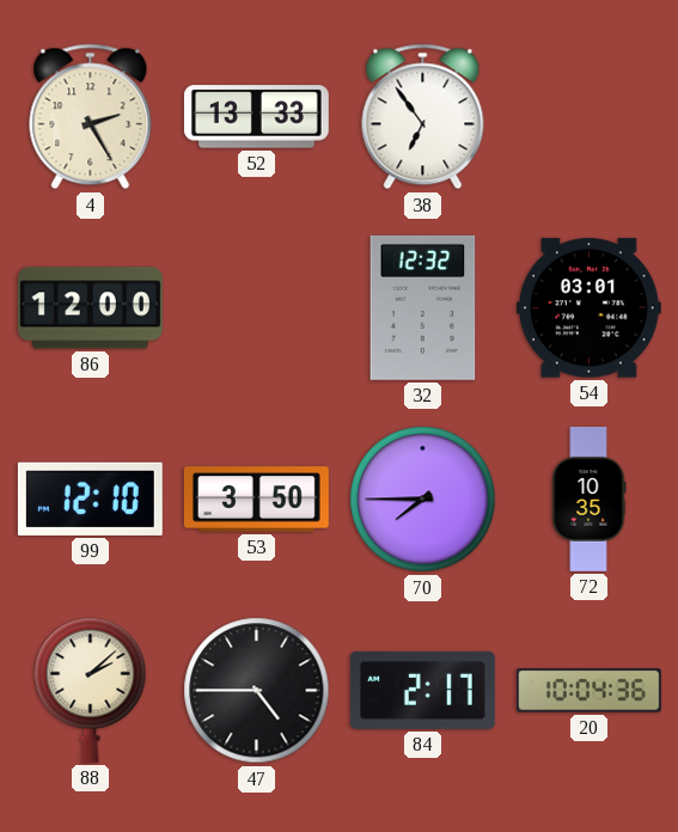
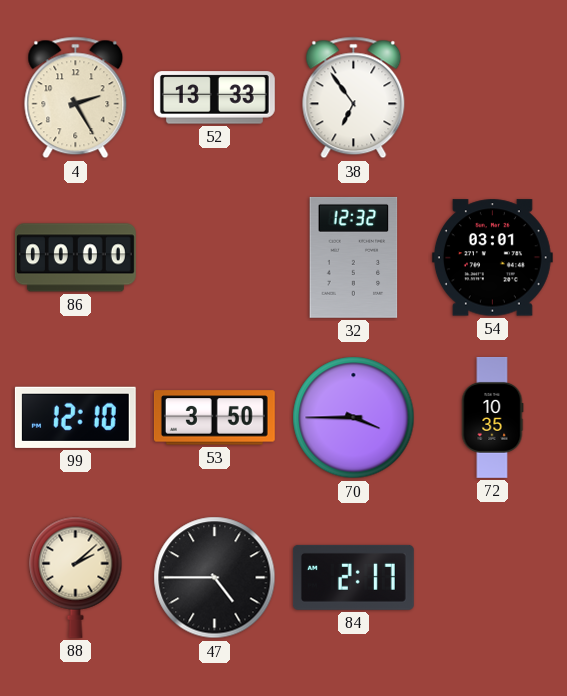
86: 12:00 -> 00:00 (75, 258)
70: 7:45 -> 3:45 (354, 418)
20: 10:04 -> none (588, 691)
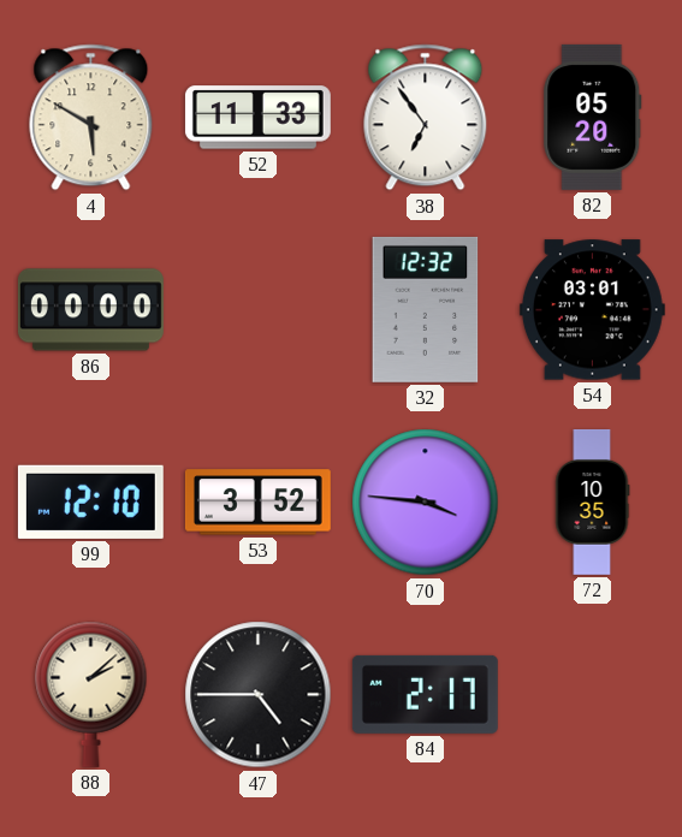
4: 2:25 -> 5:50 (91, 118)
52: 13:33 -> 11:33 (257, 118)
82: none -> 05:20 (593, 117)
53: 3:50 -> 3:52 (257, 503)
70: 3:45 -> 3:46 (426, 503)
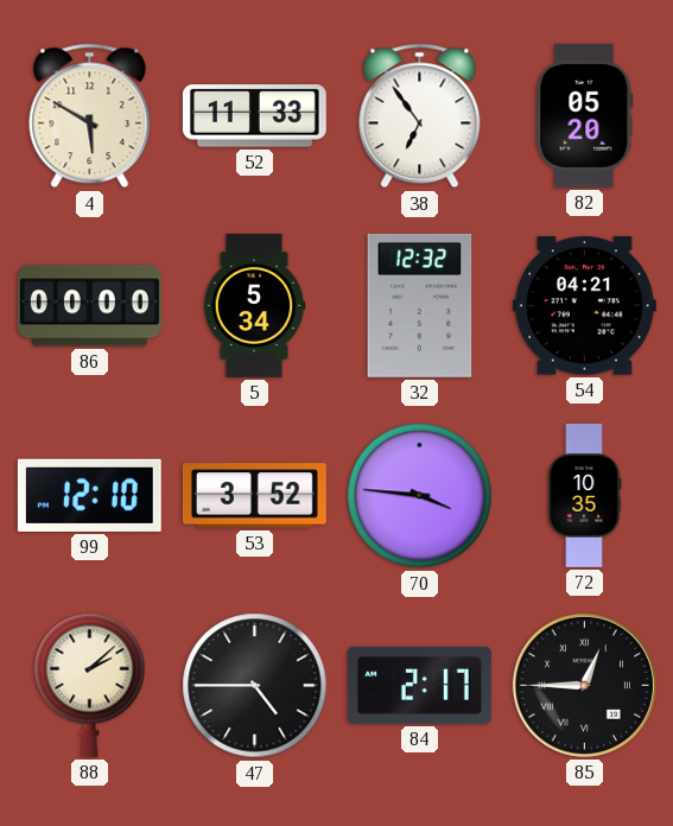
5: none -> 5:34 (254, 305)
54: 03:01 -> 04:21 (584, 306)
85: none -> 12:45 (584, 685)
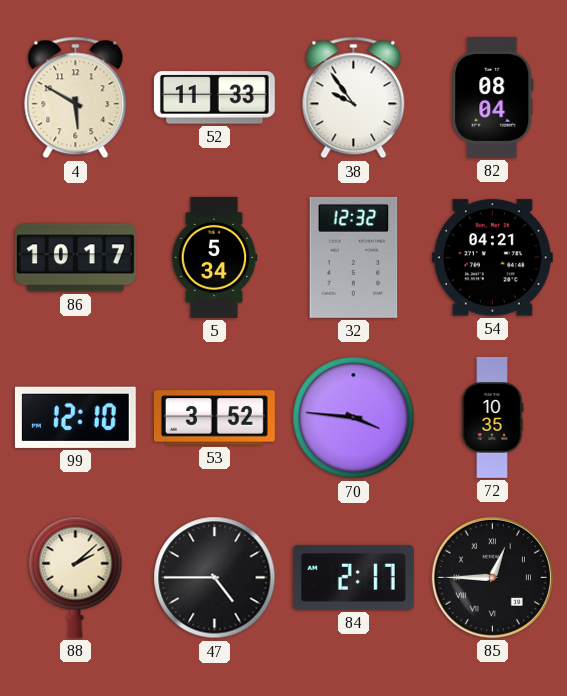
38: 6:54 -> 9:54 (354, 98)
82: 05:20 -> 08:04 (493, 97)
86: 00:00 -> 10:17 (75, 258)
